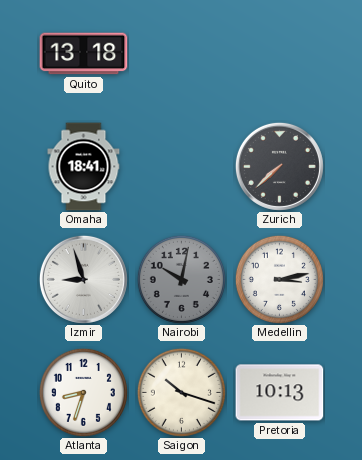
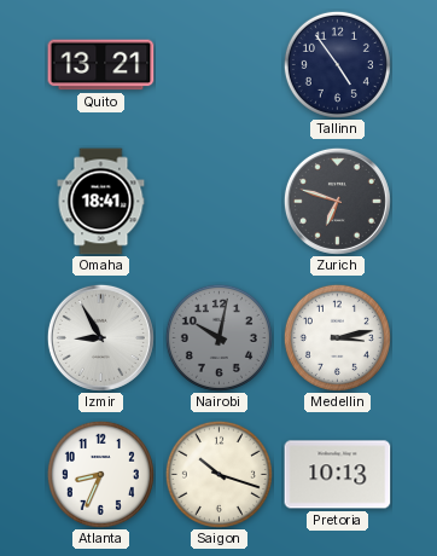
Quito: 13:18 -> 13:21 (101, 65)
Tallinn: none -> 4:54 (337, 64)
Zurich: 7:38 -> 6:48 (337, 201)
Izmir: 8:57 -> 8:55 (100, 337)
Atlanta: 8:33 -> 8:34 (100, 474)
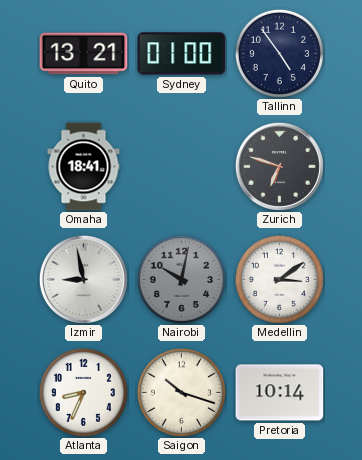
Sydney: none -> 01:00 (182, 54)
Izmir: 8:55 -> 8:58 (83, 279)
Medellin: 3:13 -> 3:09 (279, 279)
Pretoria: 10:13 -> 10:14 (280, 393)
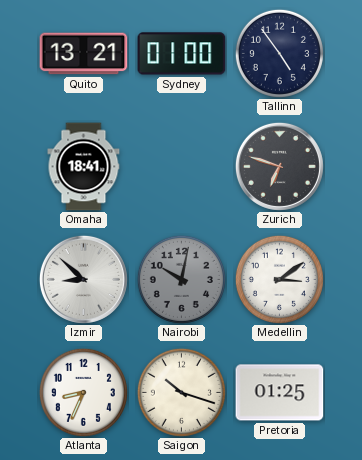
Izmir: 8:58 -> 8:52 (83, 279)
Pretoria: 10:14 -> 01:25 (280, 393)
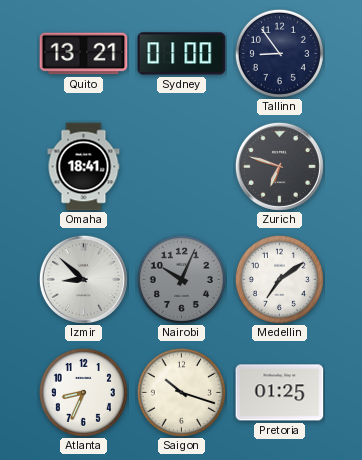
Tallinn: 4:54 -> 8:54 (279, 53)
Nairobi: 10:02 -> 10:04 (181, 279)
Medellin: 3:09 -> 7:09 (279, 279)
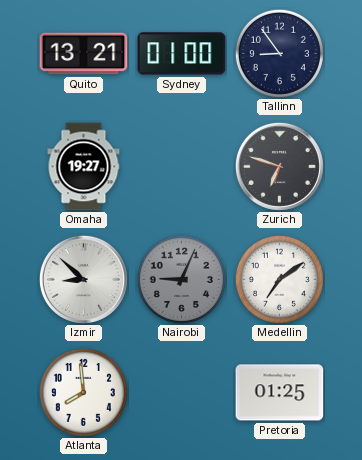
Omaha: 18:41 -> 19:27 (84, 167)
Nairobi: 10:04 -> 9:04 (181, 279)
Atlanta: 8:34 -> 7:59 (83, 392)
Saigon: 10:18 -> none (181, 392)
